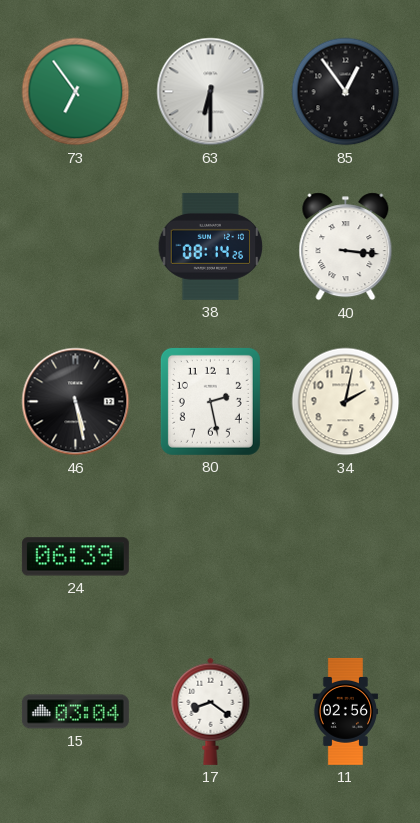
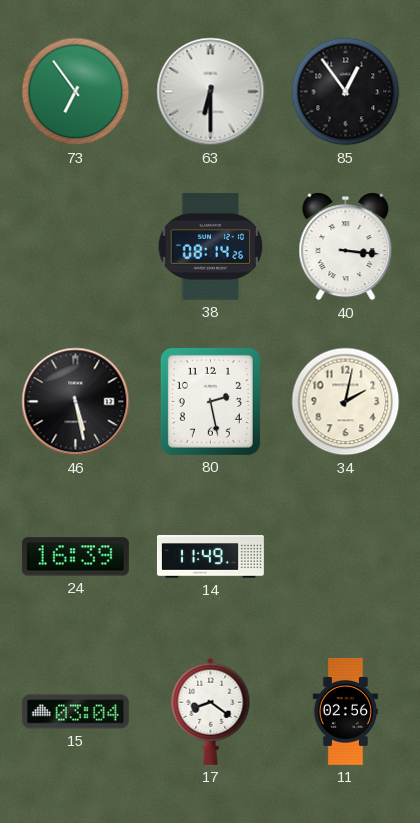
24: 06:39 -> 16:39 (75, 557)
14: none -> 11:49 (210, 557)
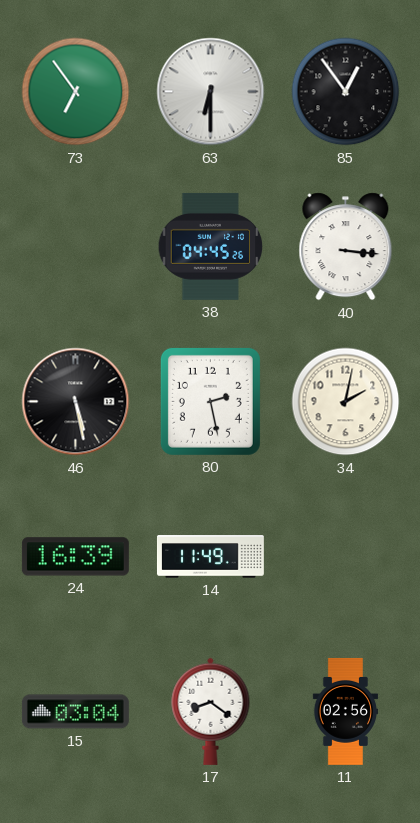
38: 08:14 -> 04:45 (211, 246)
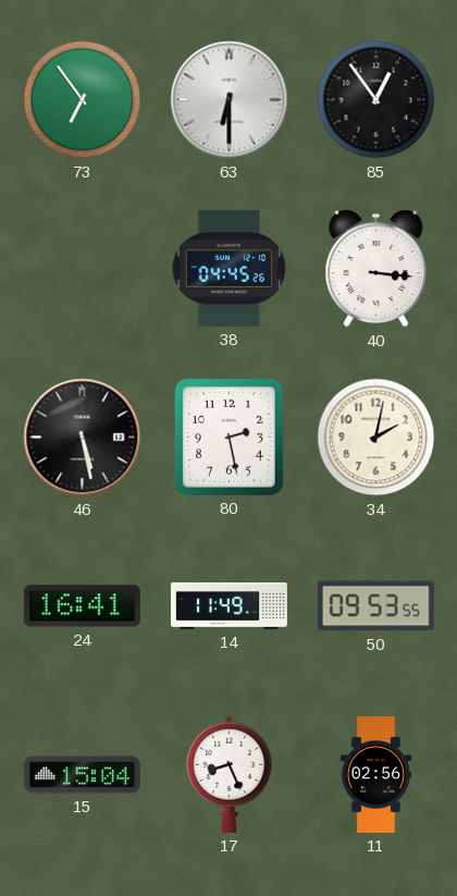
24: 16:39 -> 16:41 (82, 606)
50: none -> 09:53 (375, 606)
15: 03:04 -> 15:04 (82, 775)
17: 8:21 -> 8:26 (230, 774)
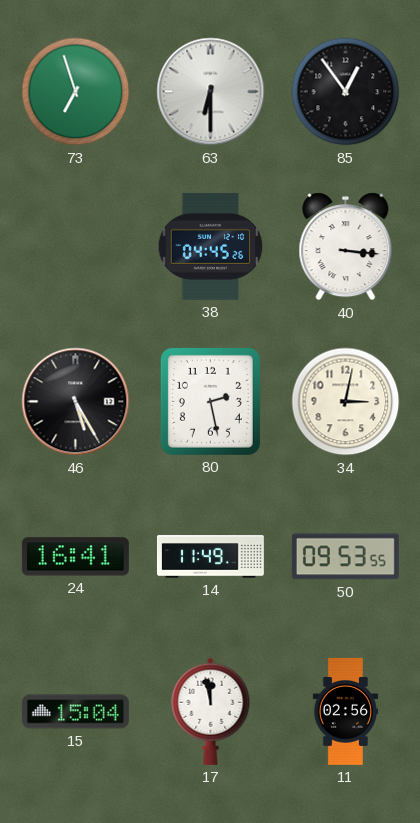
73: 6:54 -> 6:57 (76, 92)
46: 5:28 -> 5:25 (76, 402)
34: 2:02 -> 3:02 (346, 402)
17: 8:26 -> 11:58 (211, 711)
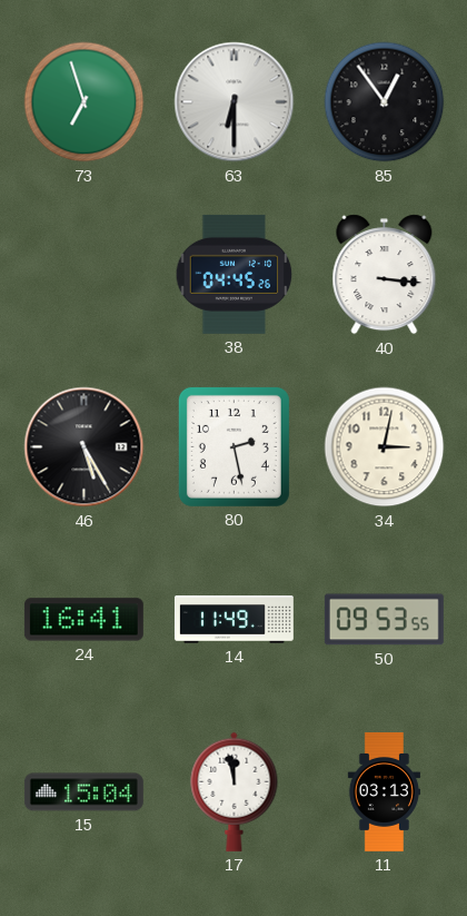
11: 02:56 -> 03:13 (384, 791)
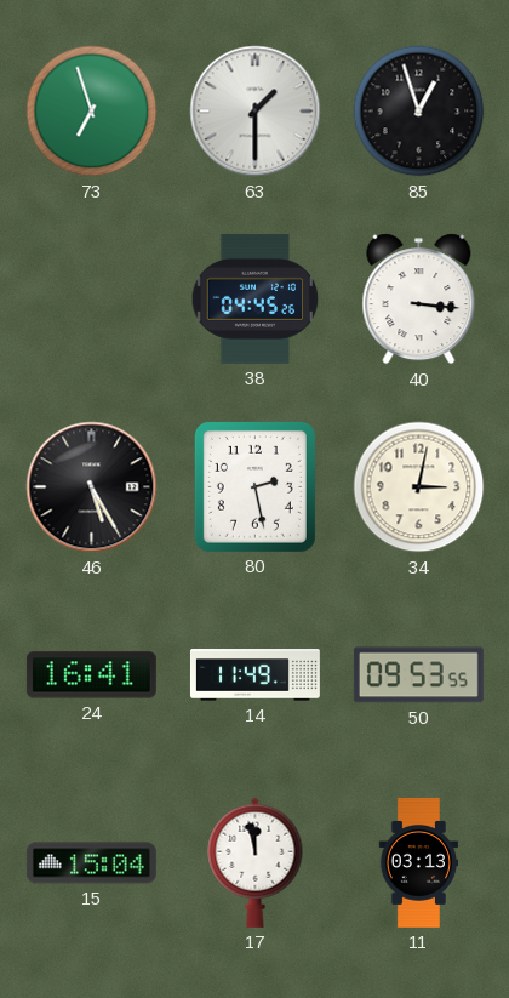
63: 6:30 -> 1:30 (256, 112)
85: 12:54 -> 12:57 (419, 112)
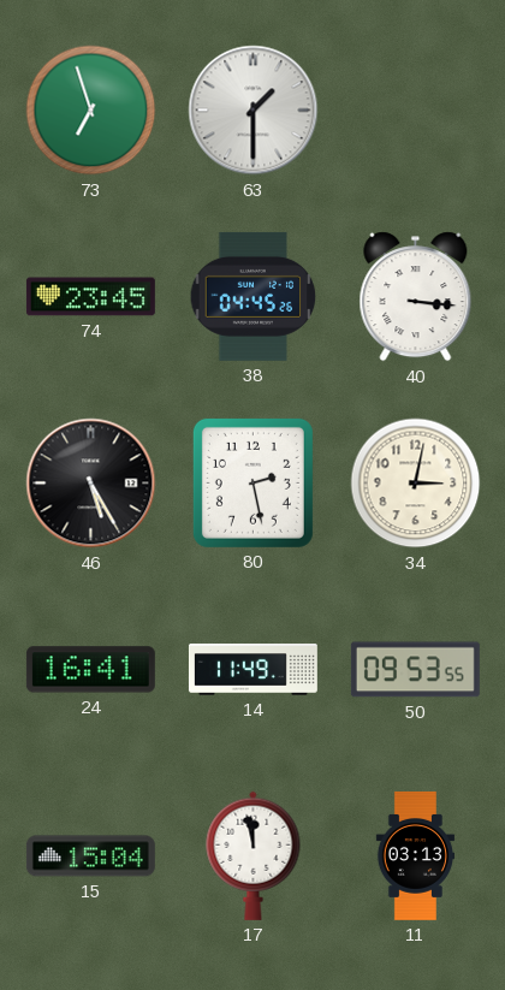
85: 12:57 -> none (419, 112)
74: none -> 23:45 (90, 297)
